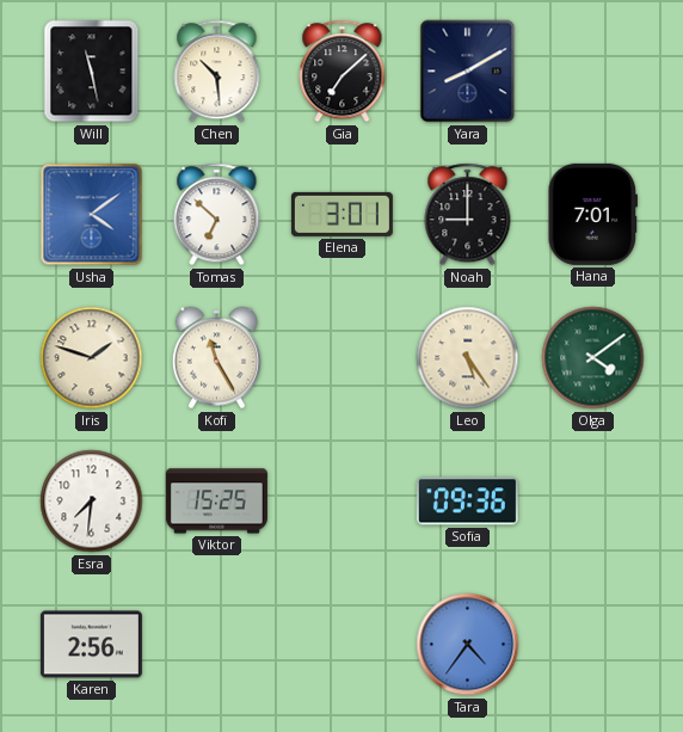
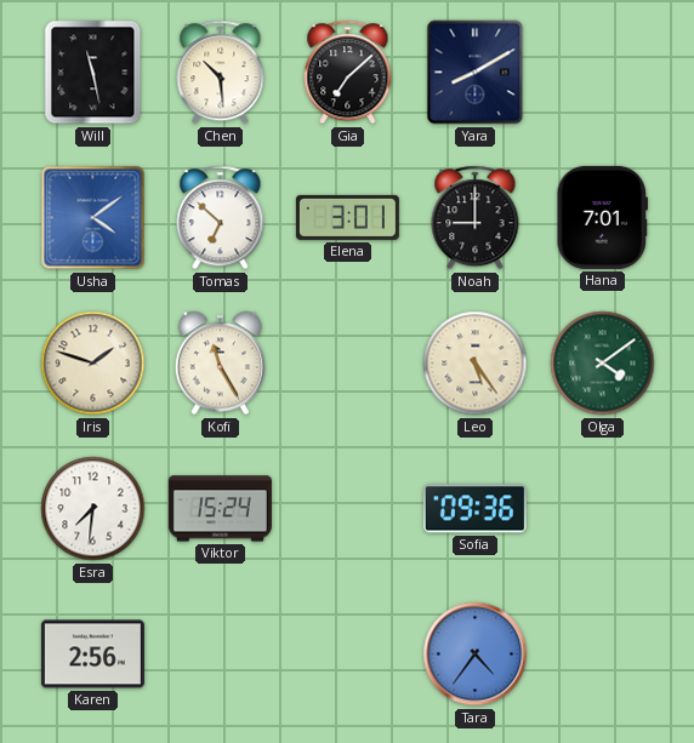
Viktor: 15:25 -> 15:24 (220, 509)
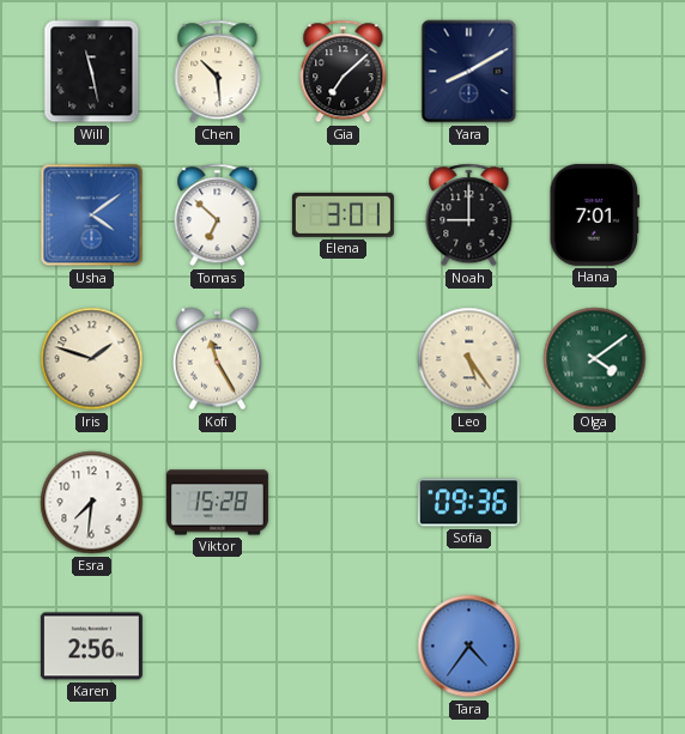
Viktor: 15:24 -> 15:28 (217, 503)
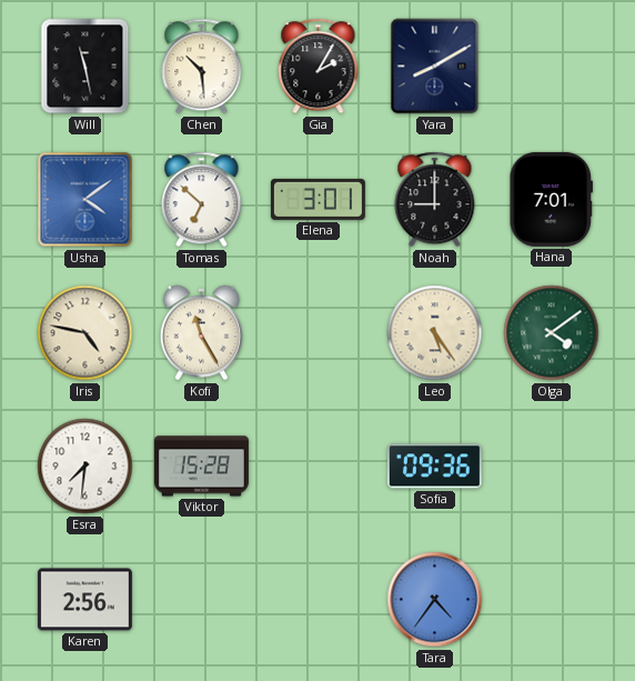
Gia: 7:08 -> 2:05 (319, 67)
Iris: 1:48 -> 4:47 (85, 333)
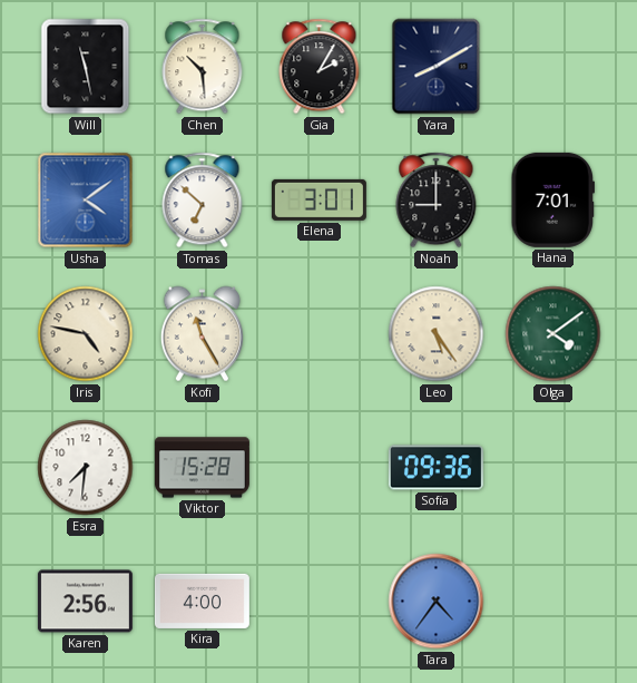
Kira: none -> 4:00 (202, 601)
